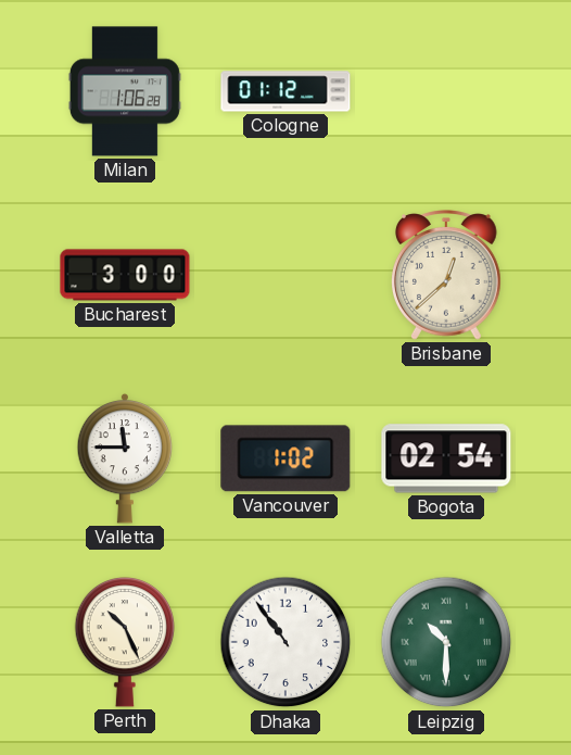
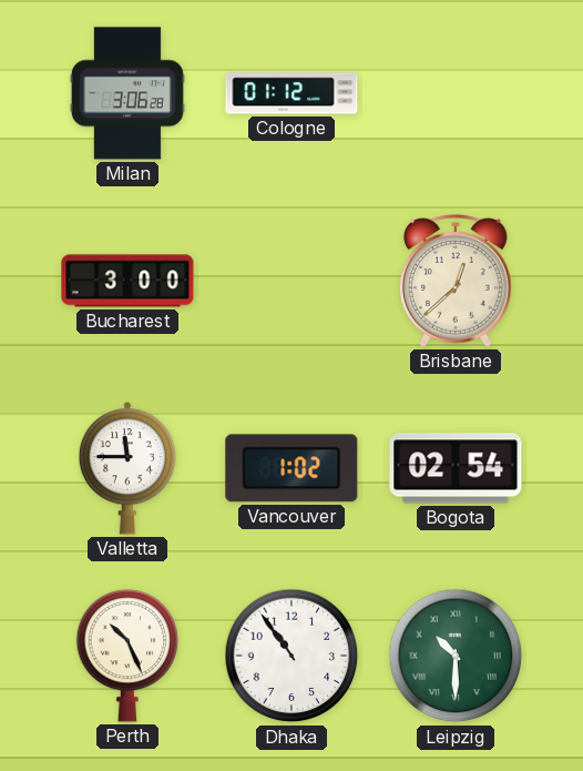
Milan: 1:06 -> 3:06 (127, 93)
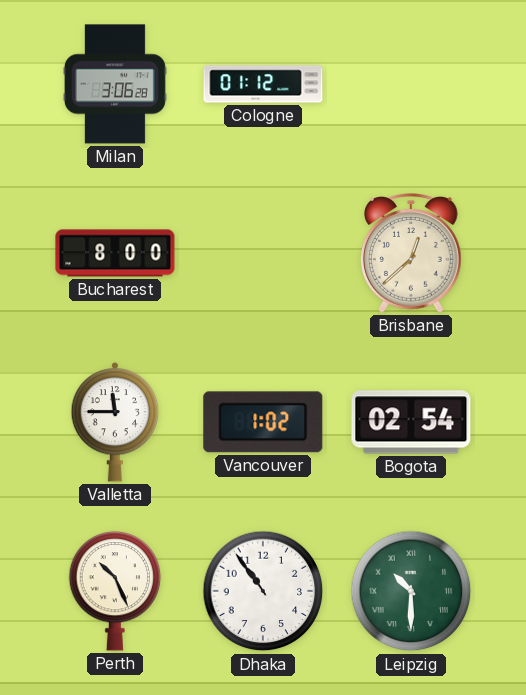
Bucharest: 3:00 -> 8:00 (115, 253)
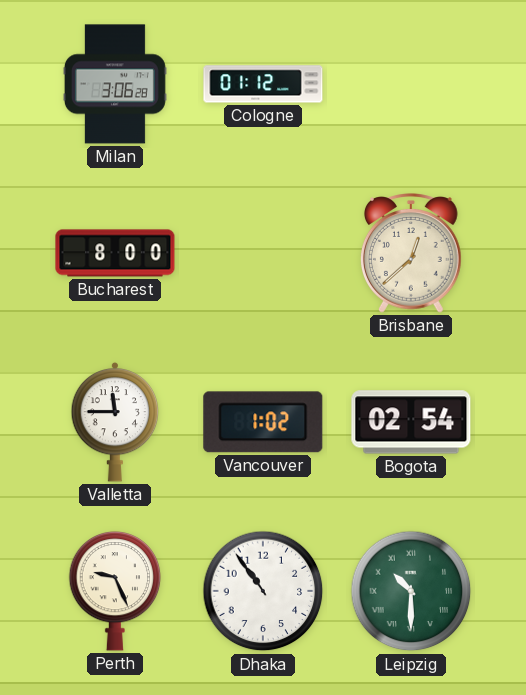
Perth: 10:26 -> 9:26 (115, 591)
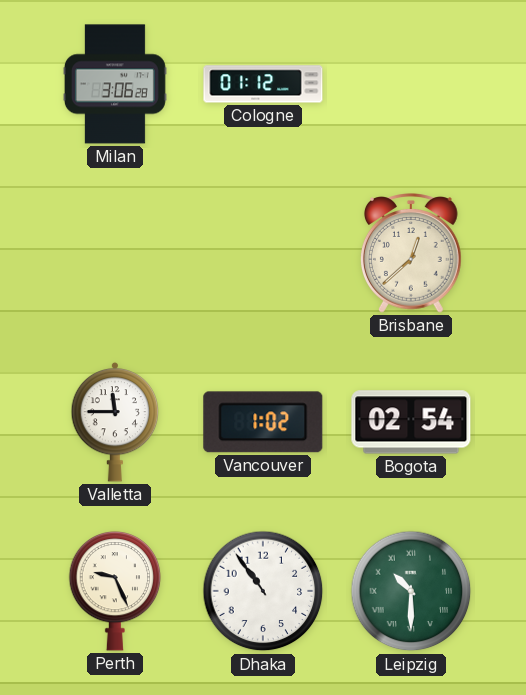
Bucharest: 8:00 -> none (115, 253)
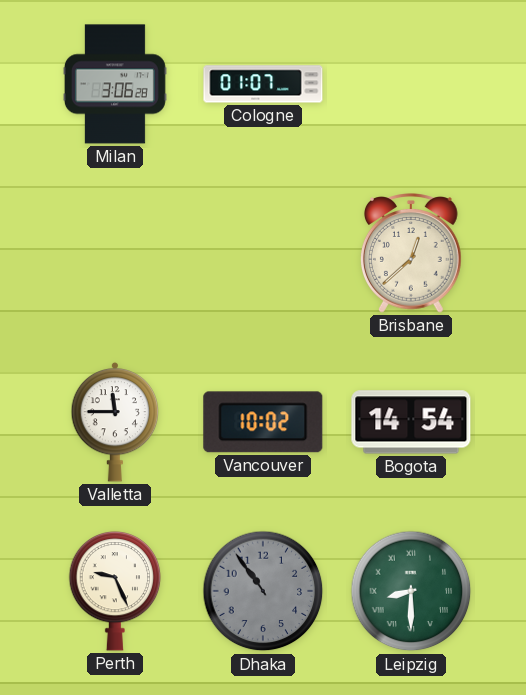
Cologne: 01:12 -> 01:07 (263, 84)
Vancouver: 1:02 -> 10:02 (263, 422)
Bogota: 02:54 -> 14:54 (411, 422)
Dhaka dial: white -> grey (263, 591)
Leipzig: 10:30 -> 8:30 (411, 591)
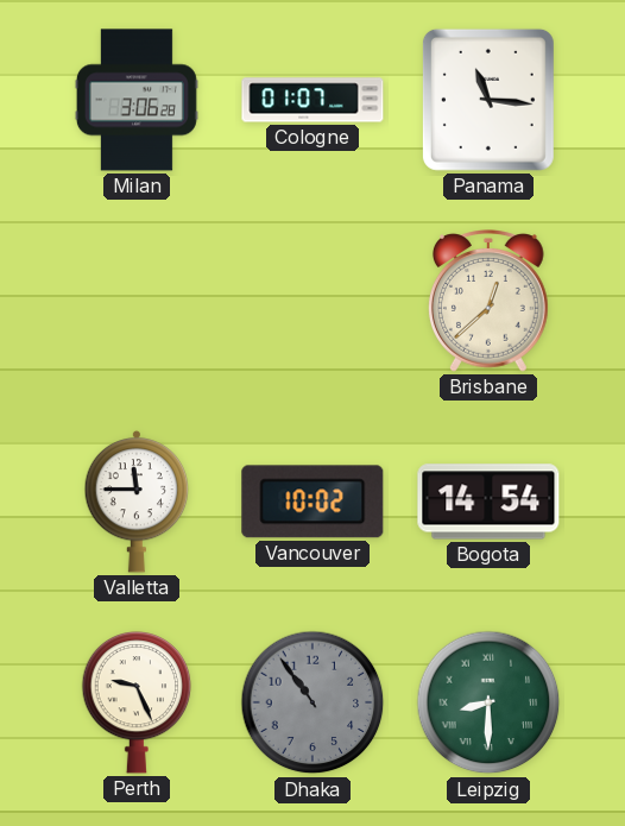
Panama: none -> 11:16 (488, 100)
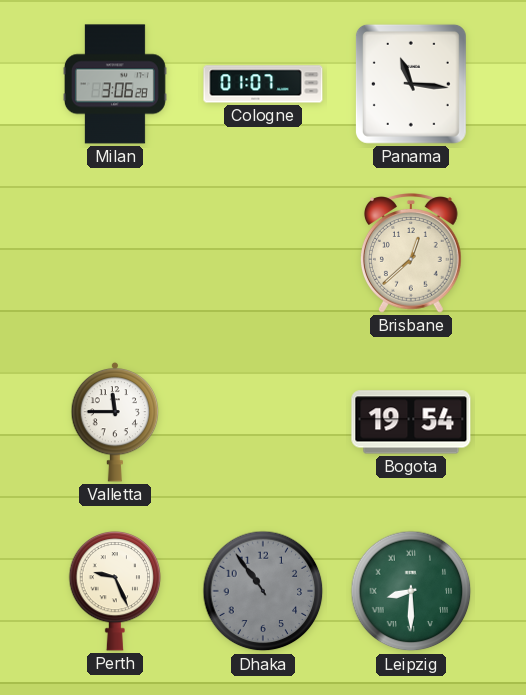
Vancouver: 10:02 -> none (312, 502)
Bogota: 14:54 -> 19:54 (411, 422)
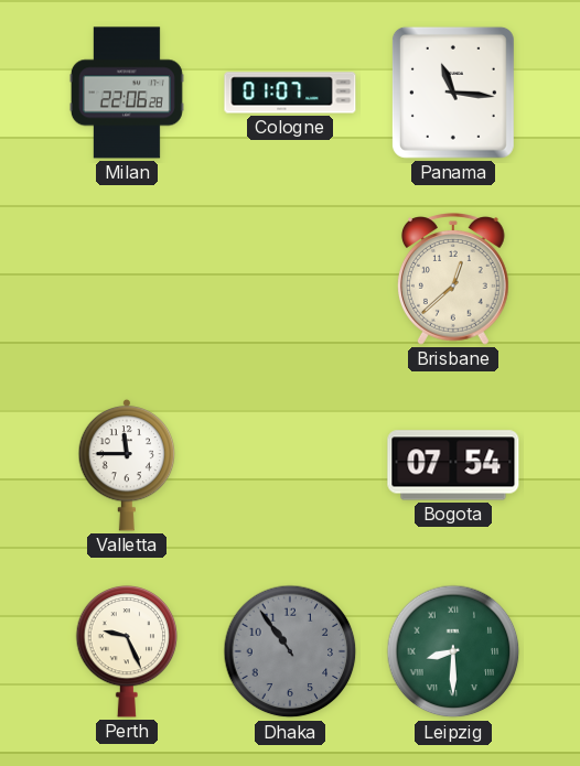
Milan: 3:06 -> 22:06 (127, 93)
Bogota: 19:54 -> 07:54 (453, 465)
